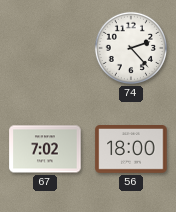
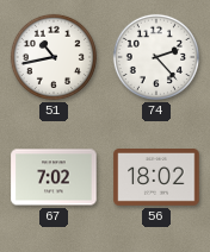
51: none -> 10:43 (54, 57)
56: 18:00 -> 18:02 (156, 178)
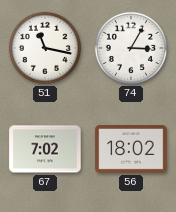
51: 10:43 -> 11:17 (45, 48)
74: 2:23 -> 3:05 (131, 48)
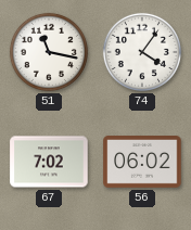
74: 3:05 -> 4:06 (142, 52)
56: 18:02 -> 06:02 (142, 163)
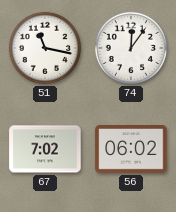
74: 4:06 -> 12:06 (131, 48)
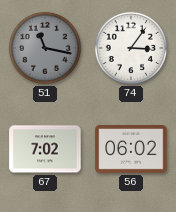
51 dial: white -> grey (45, 48)
74: 12:06 -> 3:06 (131, 48)
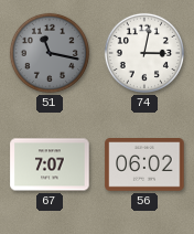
74: 3:06 -> 3:02 (144, 53)
67: 7:02 -> 7:07 (50, 164)
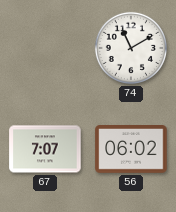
51: 11:17 -> none (50, 53)
74: 3:02 -> 11:10 (131, 48)
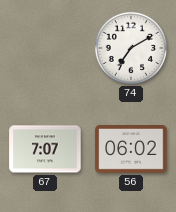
74: 11:10 -> 7:10 (131, 48)
